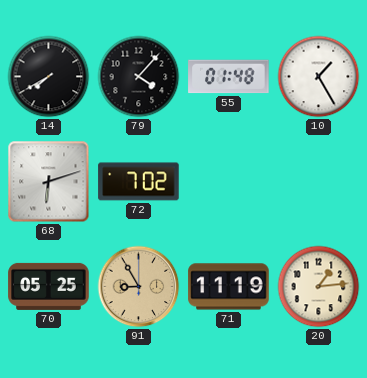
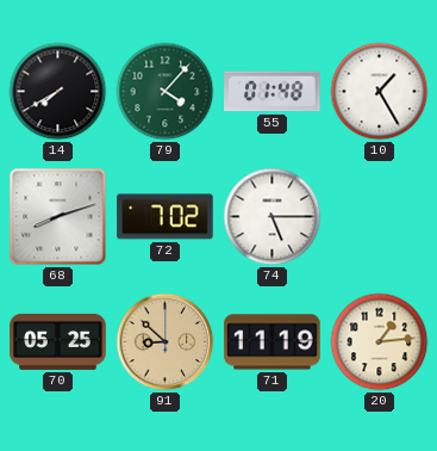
79 dial: black -> green (166, 92)
68: 6:12 -> 8:12 (58, 217)
74: none -> 5:15 (273, 217)
91: 8:55 -> 8:52 (166, 342)
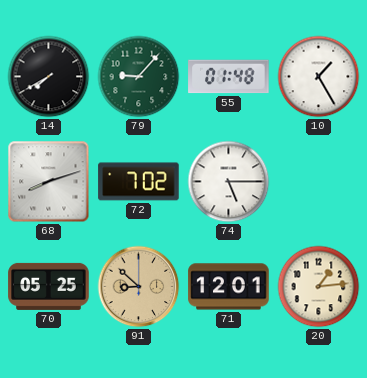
79: 4:07 -> 9:07 (139, 77)
71: 11:19 -> 12:01 (229, 287)
